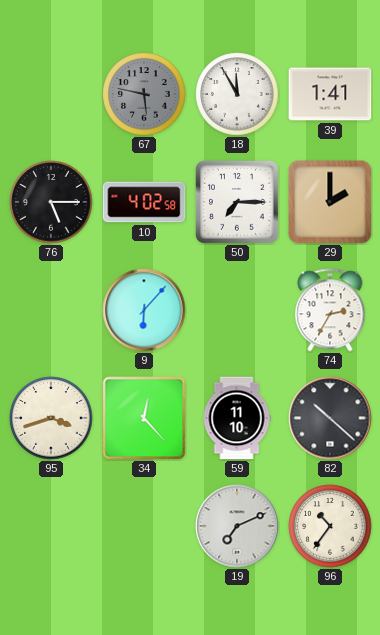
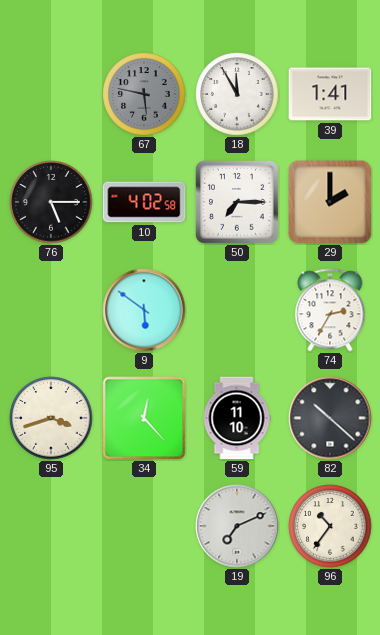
9: 6:07 -> 5:51 (144, 310)
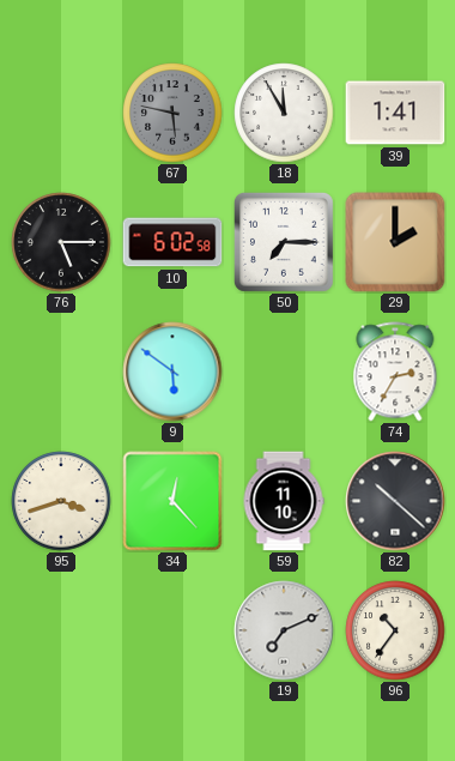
10: 4:02 -> 6:02 (172, 242)
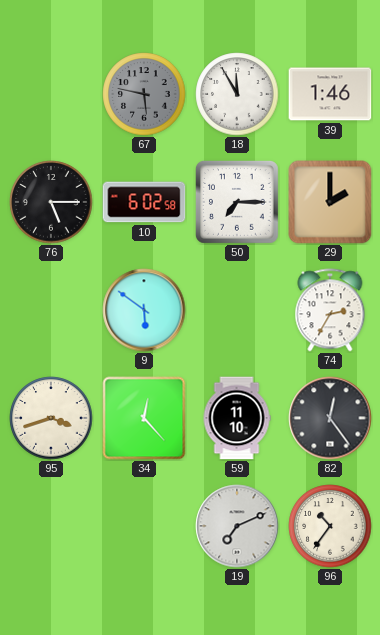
39: 1:41 -> 1:46 (330, 94)
82: 10:22 -> 12:24 (330, 418)
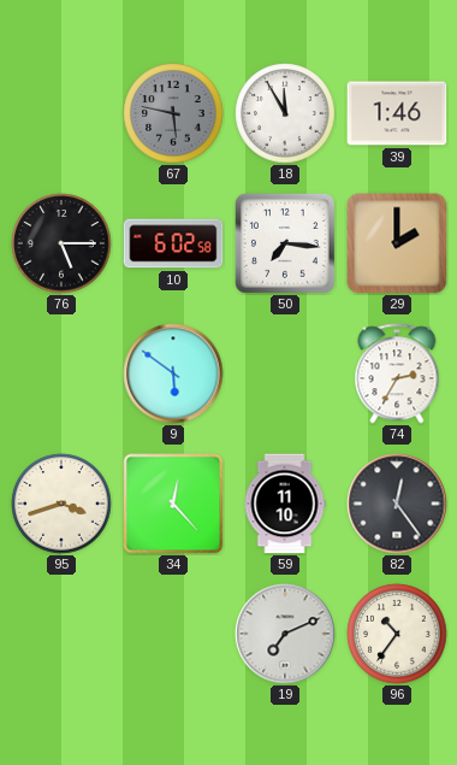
50: 7:15 -> 7:16 (286, 245)
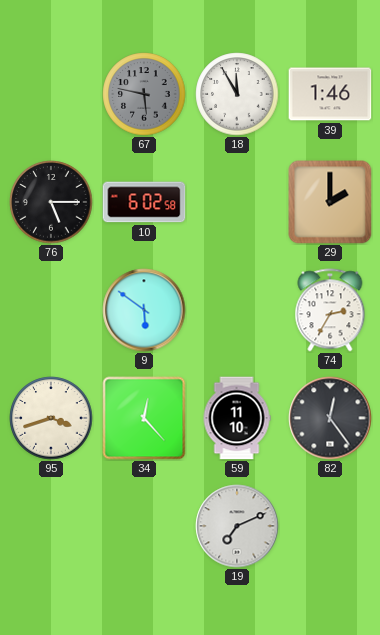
50: 7:16 -> none (286, 245)
96: 10:36 -> none (397, 634)
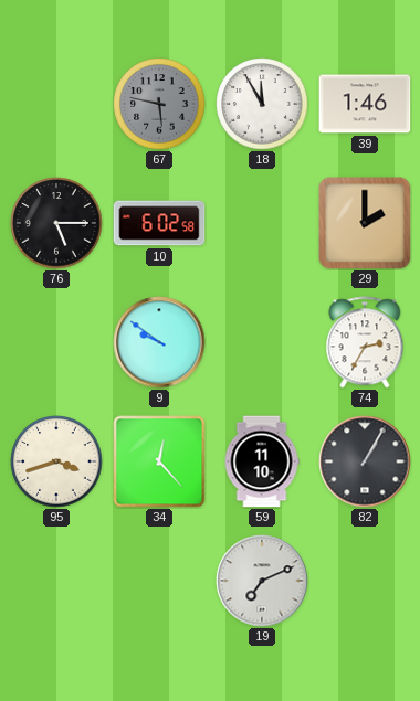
9: 5:51 -> 9:51 (159, 342)
82: 12:24 -> 1:05 (365, 461)
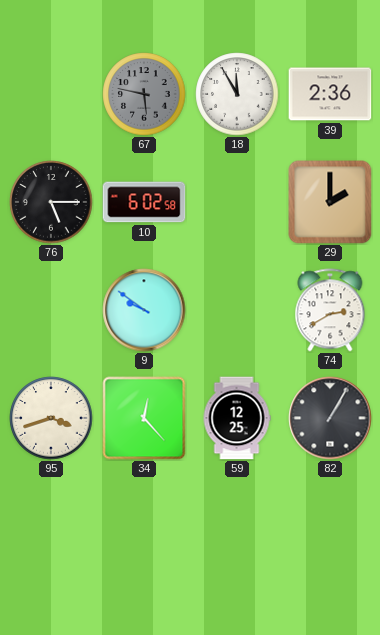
39: 1:46 -> 2:36 (330, 94)
74: 2:35 -> 2:40 (330, 310)
59: 11:10 -> 12:25 (237, 418)
19: 7:11 -> none (262, 581)
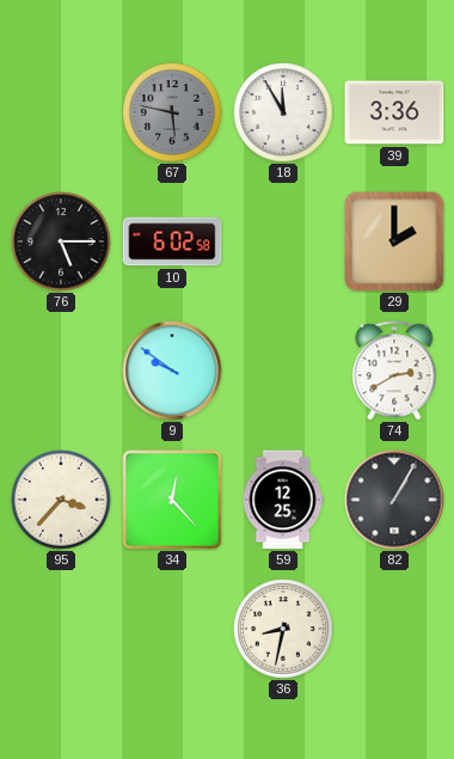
39: 2:36 -> 3:36 (394, 112)
95: 3:42 -> 3:37 (61, 500)
36: none -> 8:32 (283, 629)
